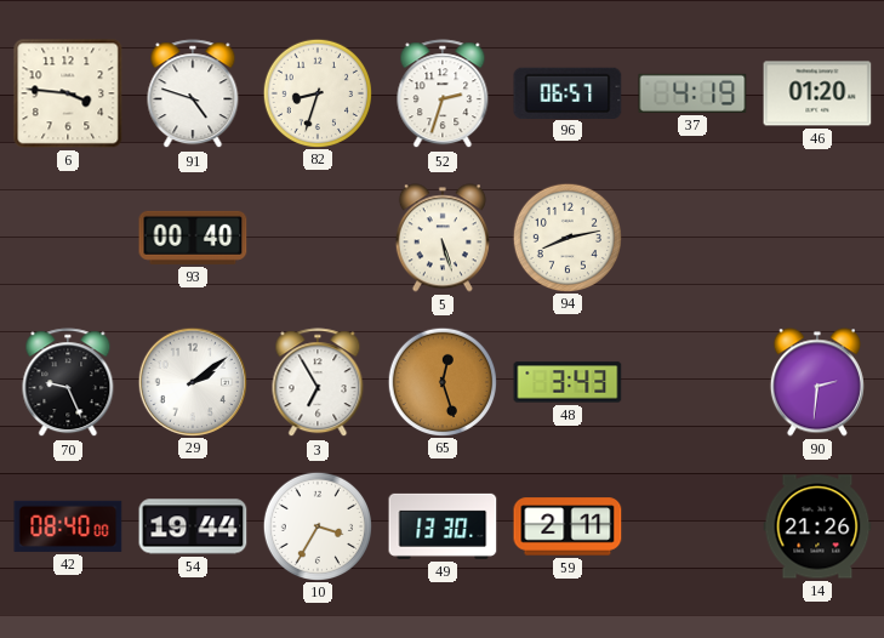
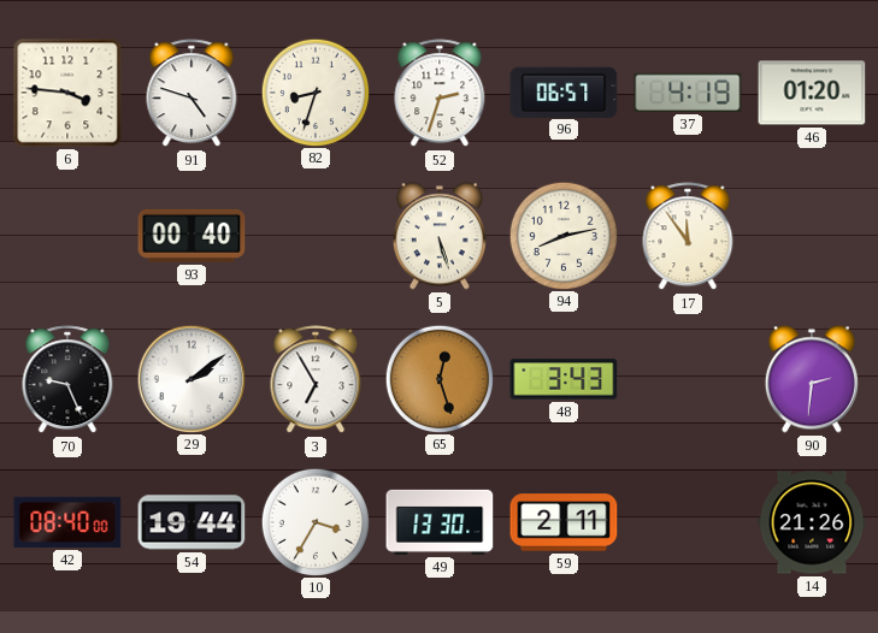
17: none -> 11:54 (688, 237)
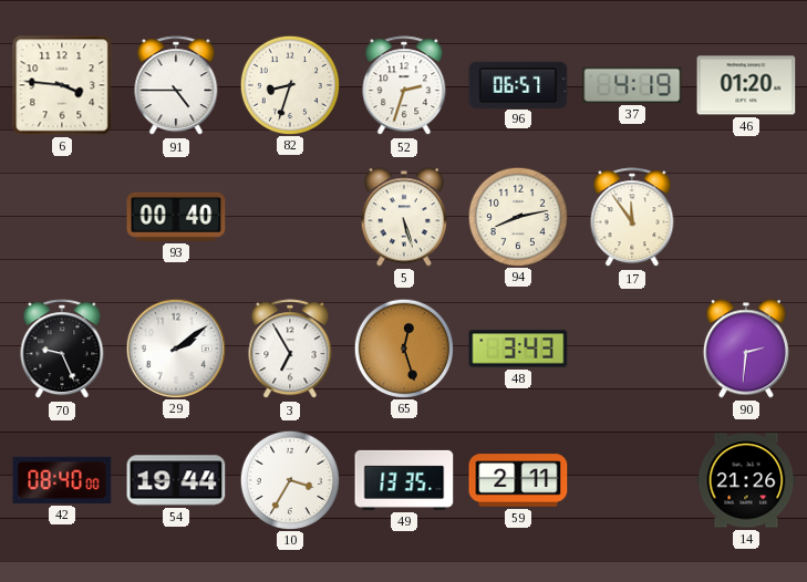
91: 4:48 -> 4:45 (176, 86)
49: 13:30 -> 13:35 (404, 480)
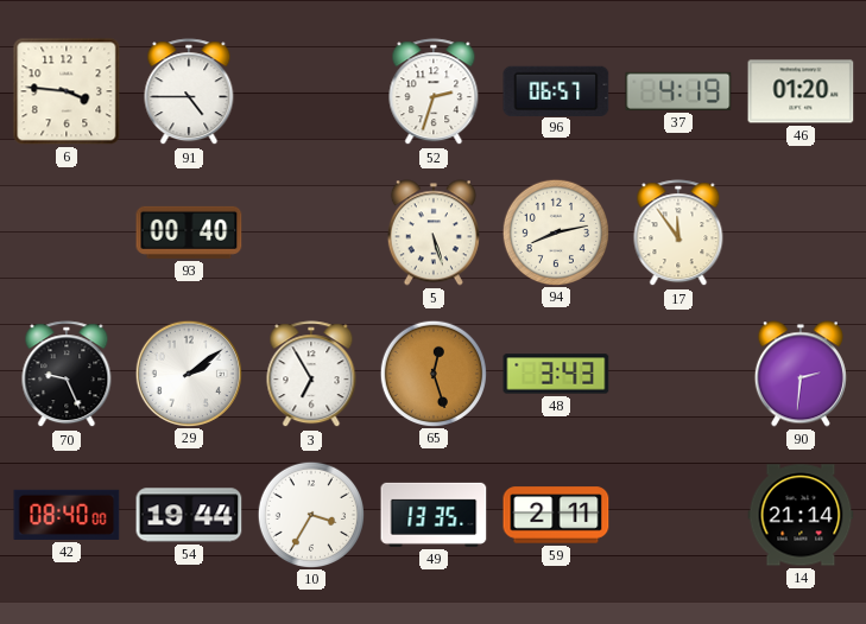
82: 8:33 -> none (289, 84)
14: 21:26 -> 21:14 (801, 515)
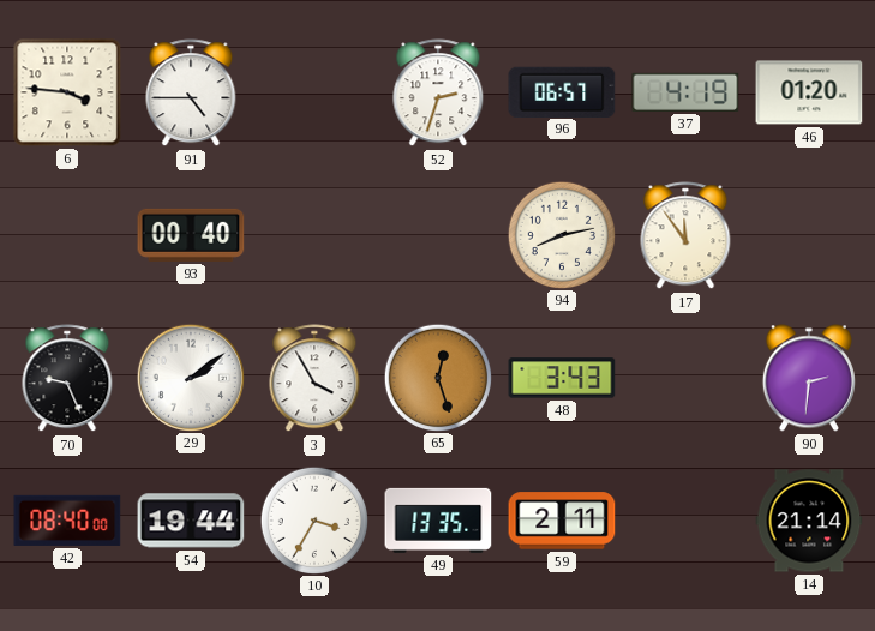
5: 5:27 -> none (434, 233)
3: 6:55 -> 3:55 (314, 379)
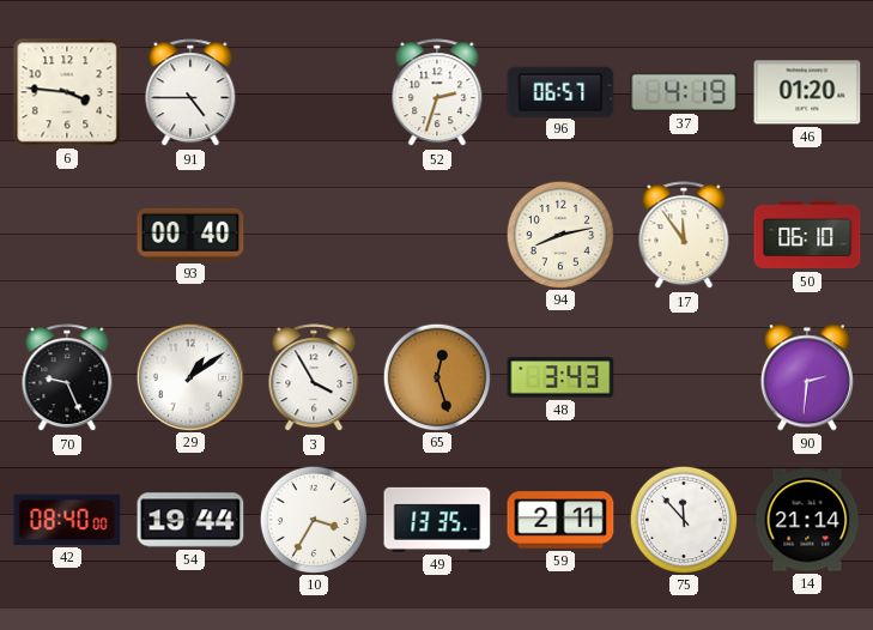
50: none -> 06:10 (807, 235)
29: 2:09 -> 1:09 (189, 376)
75: none -> 11:53 (683, 519)
